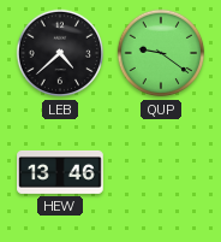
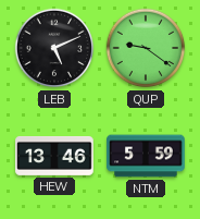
LEB: 4:38 -> 5:11 (54, 48)
NTM: none -> 5:59 (146, 156)
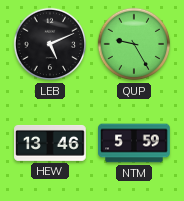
QUP: 9:21 -> 9:25 (134, 44)
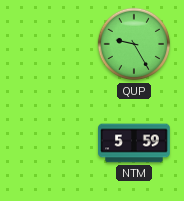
LEB: 5:11 -> none (50, 44)
HEW: 13:46 -> none (50, 143)
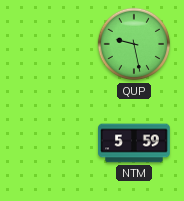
QUP: 9:25 -> 9:28 (134, 44)
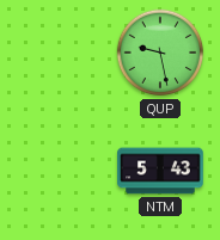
NTM: 5:59 -> 5:43 (160, 171)
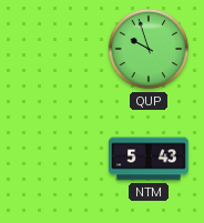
QUP: 9:28 -> 9:57 (149, 49)
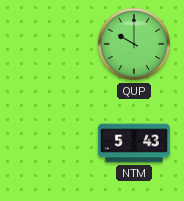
QUP: 9:57 -> 10:00 (134, 44)
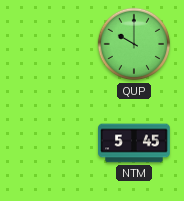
NTM: 5:43 -> 5:45 (134, 143)
